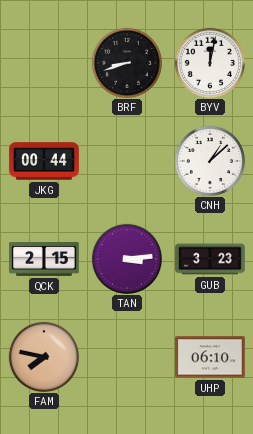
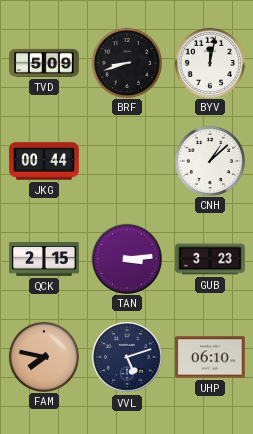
TVD: none -> 5:09 (44, 63)
VVL: none -> 5:12 (127, 357)
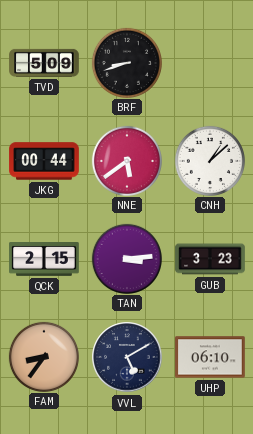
BYV: 12:02 -> none (209, 62)
NNE: none -> 5:39 (126, 160)
FAM: 7:47 -> 8:36 (43, 356)
VVL: 5:12 -> 5:10 (127, 357)
